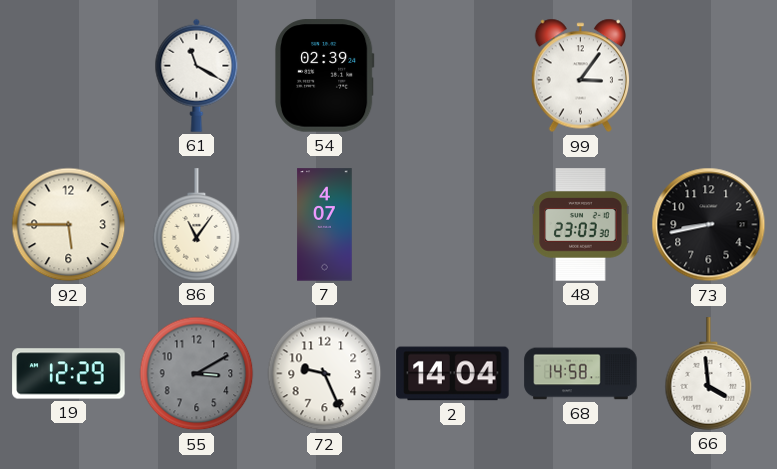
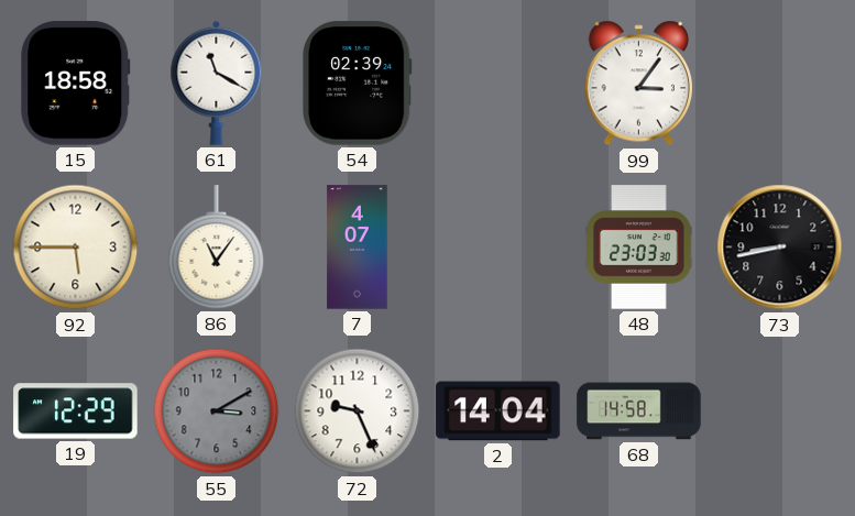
15: none -> 18:58 (76, 84)
66: 3:59 -> none (709, 374)
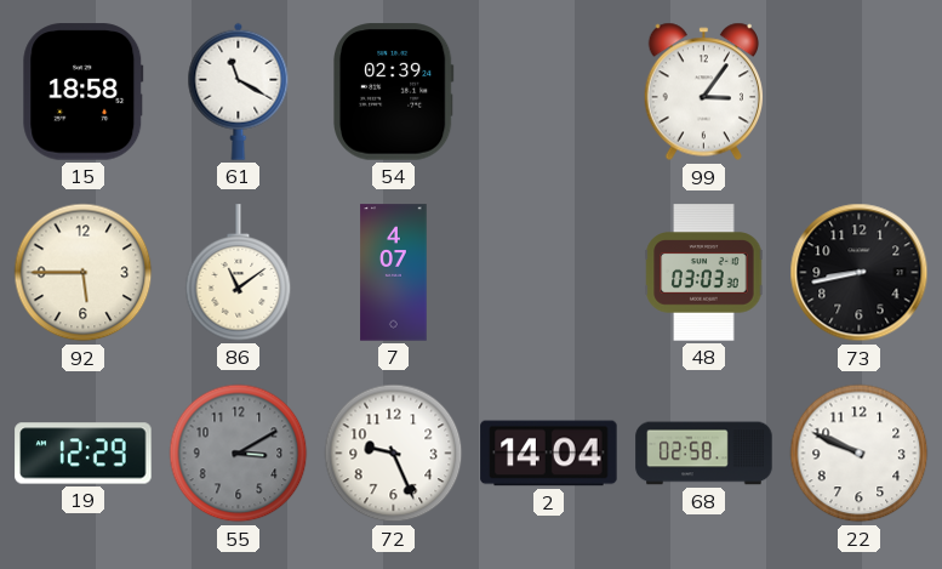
86: 11:06 -> 11:09 (239, 273)
48: 23:03 -> 03:03 (704, 273)
68: 14:58 -> 02:58 (704, 454)
22: none -> 9:49 (860, 454)
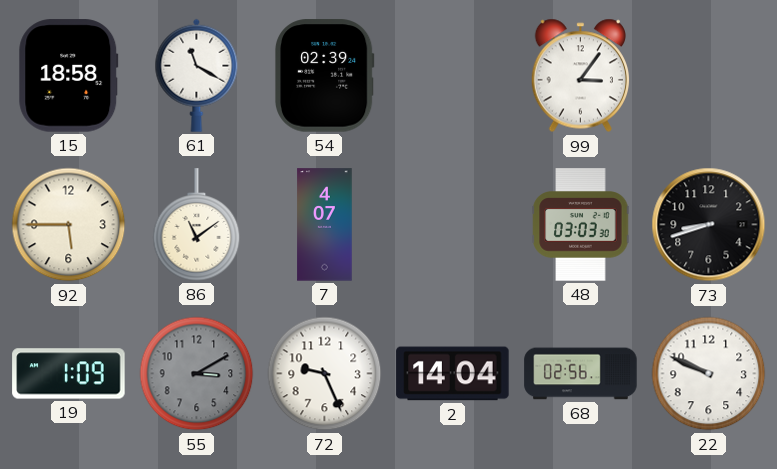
73: 8:43 -> 8:42 (709, 225)
19: 12:29 -> 1:09 (69, 374)
68: 02:58 -> 02:56 (581, 374)
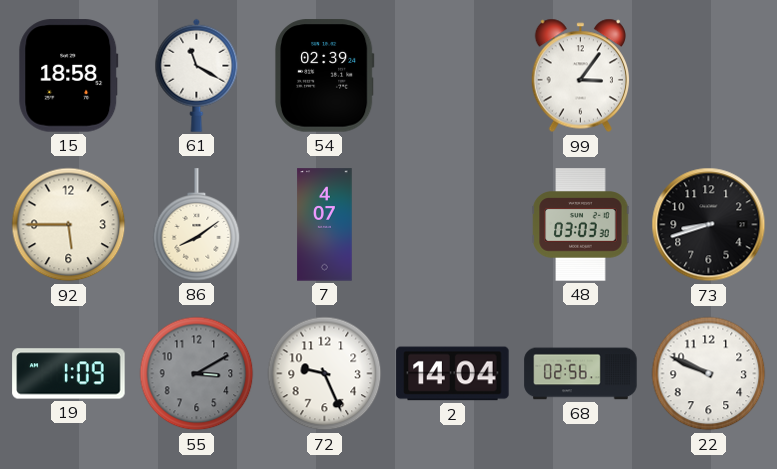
86: 11:09 -> 8:09 (197, 225)
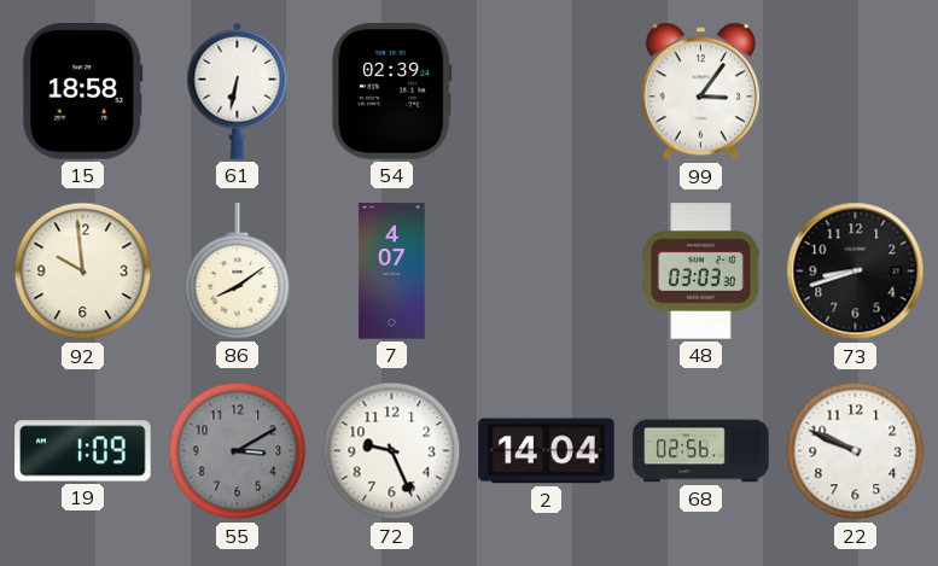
61: 11:20 -> 6:32 (238, 91)
92: 5:45 -> 9:59 (83, 272)
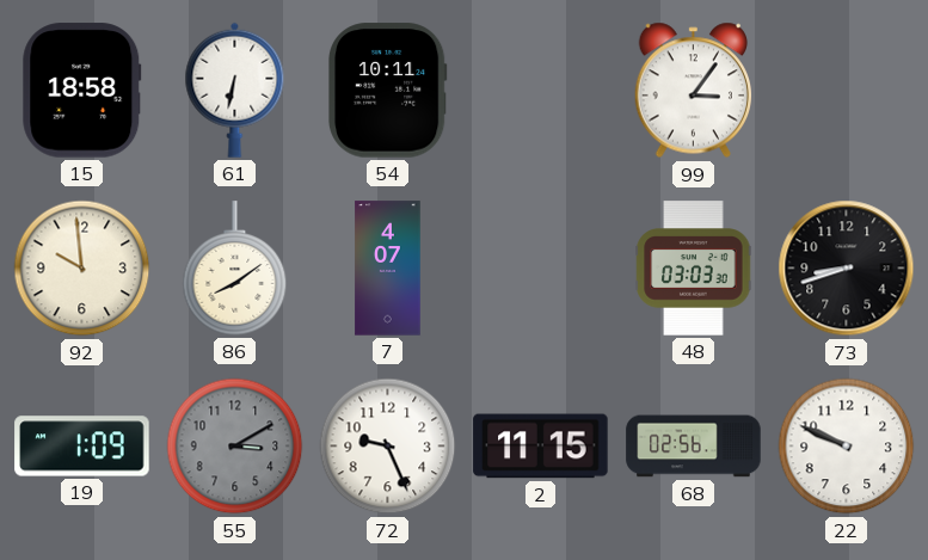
54: 02:39 -> 10:11 (388, 91)
2: 14:04 -> 11:15 (541, 447)
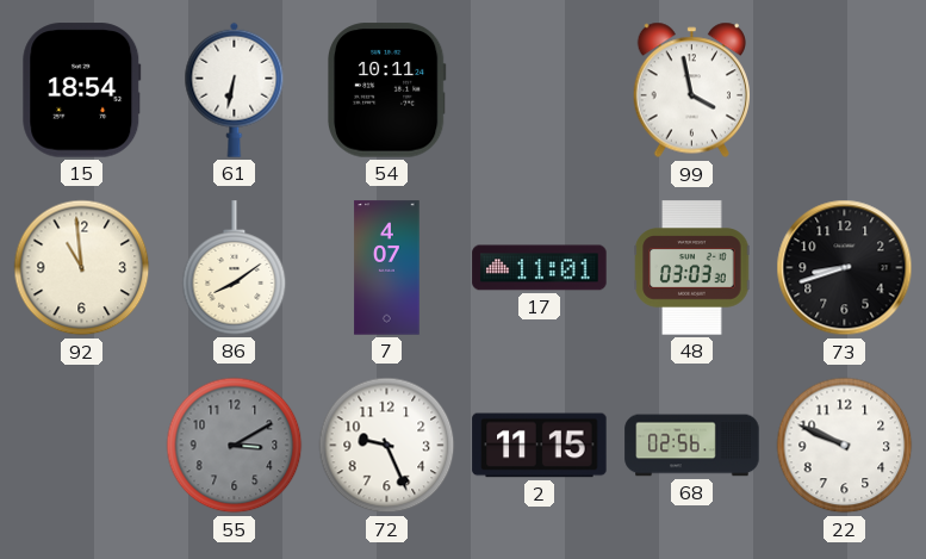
15: 18:58 -> 18:54 (82, 91)
99: 3:06 -> 3:58 (691, 91)
92: 9:59 -> 10:59 (82, 268)
17: none -> 11:01 (540, 268)
19: 1:09 -> none (82, 447)
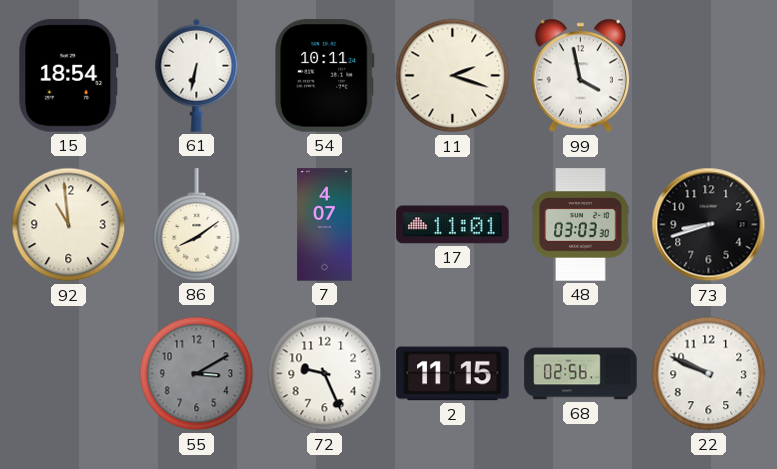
11: none -> 2:18 (453, 76)
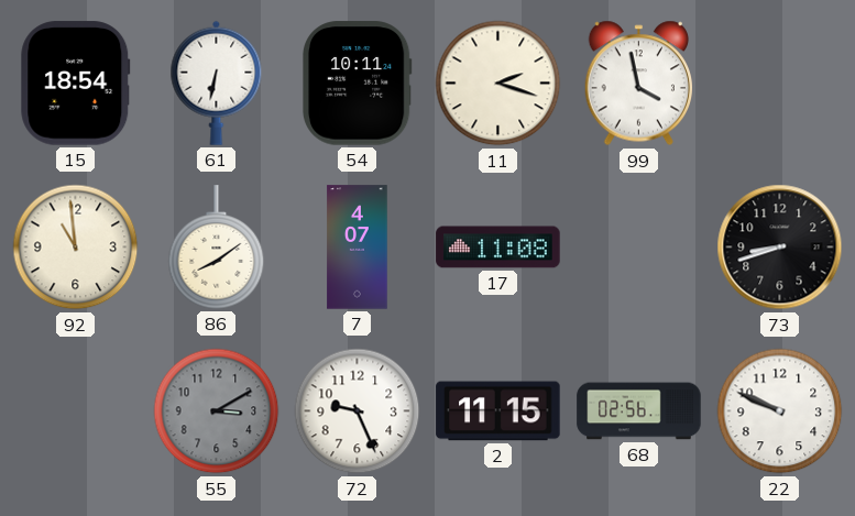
17: 11:01 -> 11:08 (498, 248)
48: 03:03 -> none (581, 225)
